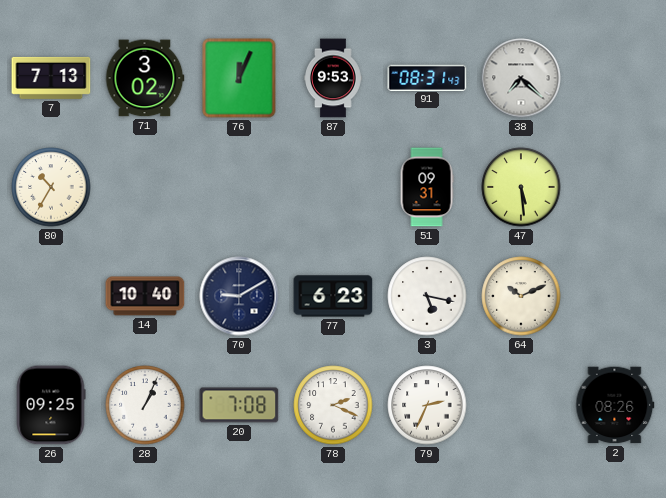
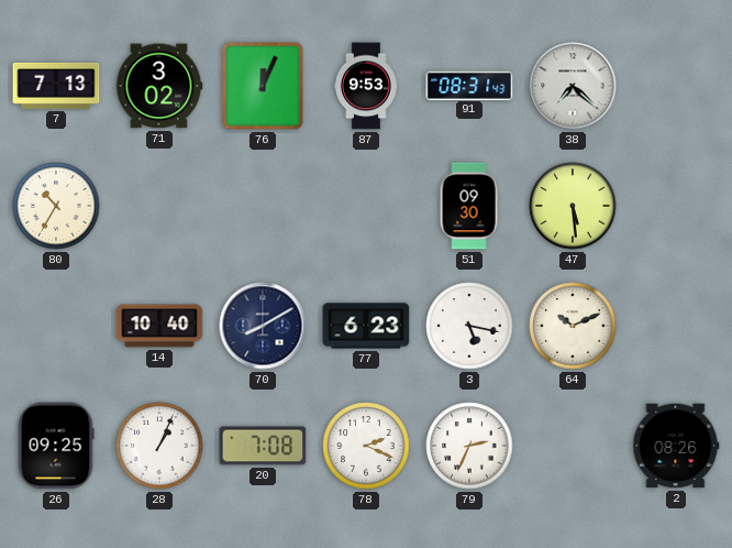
51: 09:31 -> 09:30 (469, 206)
70: 9:10 -> 8:10 (263, 326)
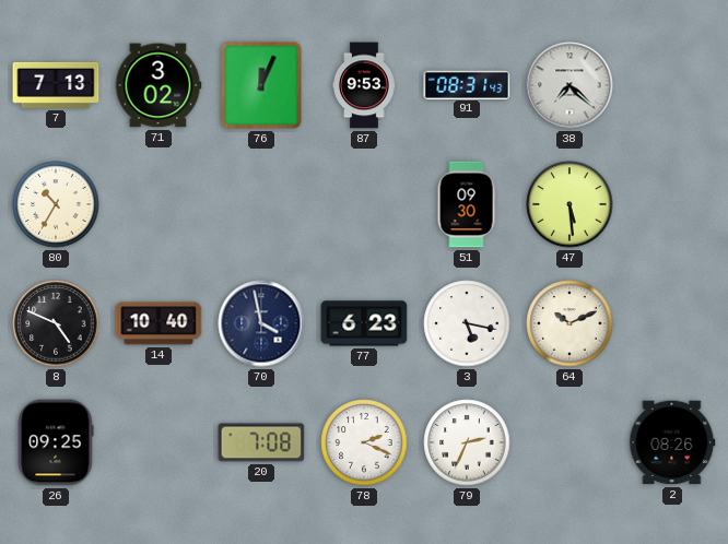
8: none -> 4:49 (56, 323)
70: 8:10 -> 3:58 (261, 323)
28: 1:04 -> none (159, 446)
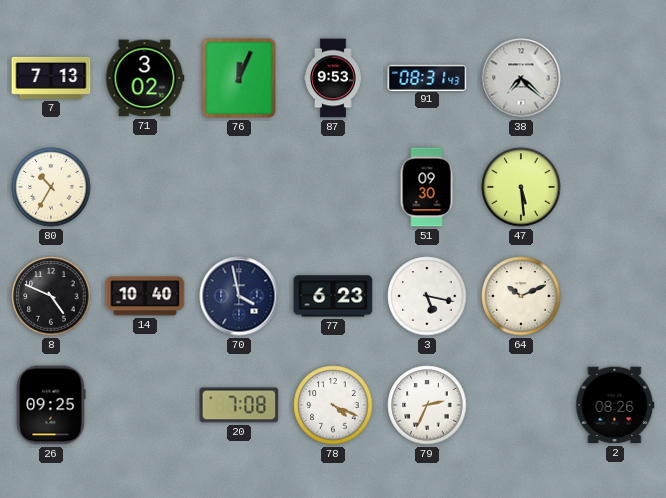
78: 2:19 -> 4:19 (333, 405)
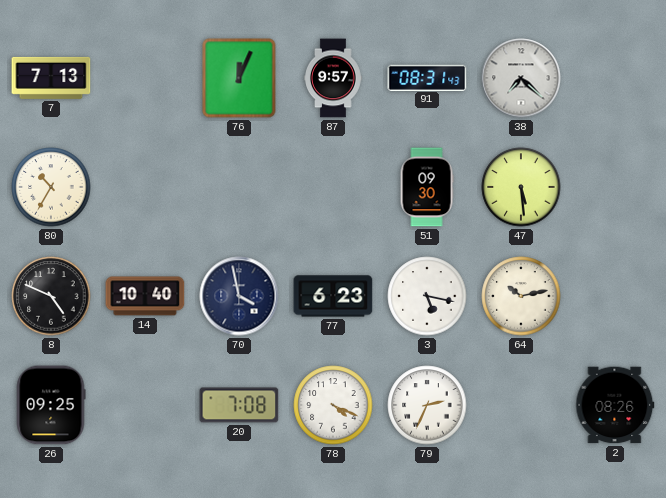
71: 3:02 -> none (145, 78)
87: 9:53 -> 9:57 (334, 78)
64: 10:11 -> 10:13 (521, 296)
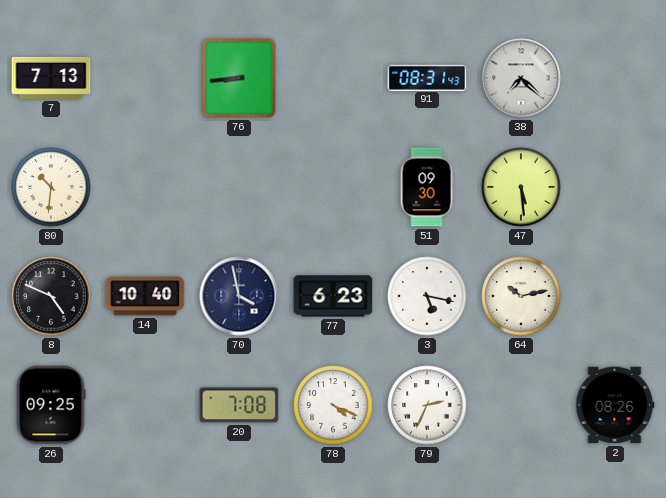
76: 12:04 -> 8:44 (239, 78)
87: 9:57 -> none (334, 78)
80: 10:35 -> 10:31 (51, 187)
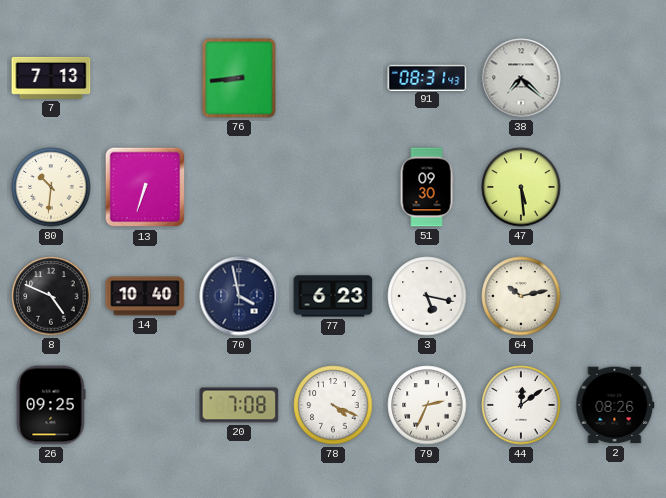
13: none -> 6:33 (145, 187)
44: none -> 12:09 (521, 405)
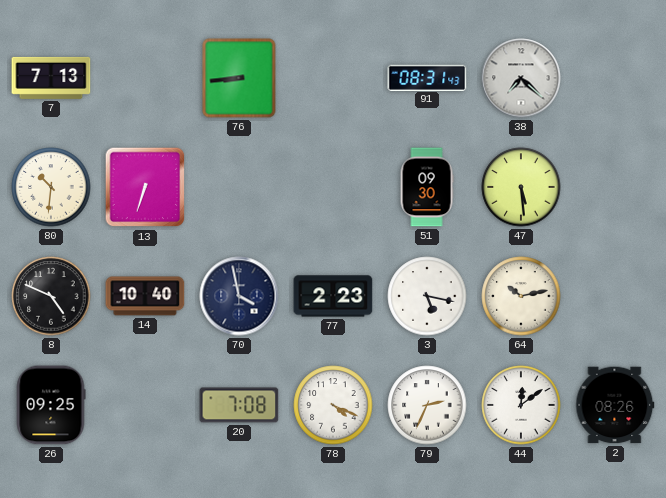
77: 6:23 -> 2:23 (333, 296)
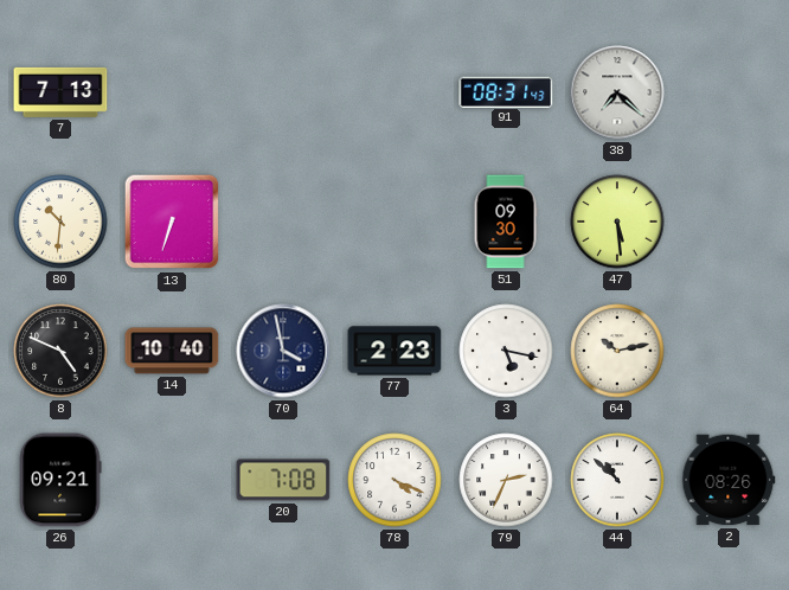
76: 8:44 -> none (239, 78)
26: 09:25 -> 09:21 (60, 480)
44: 12:09 -> 10:52 (617, 480)
